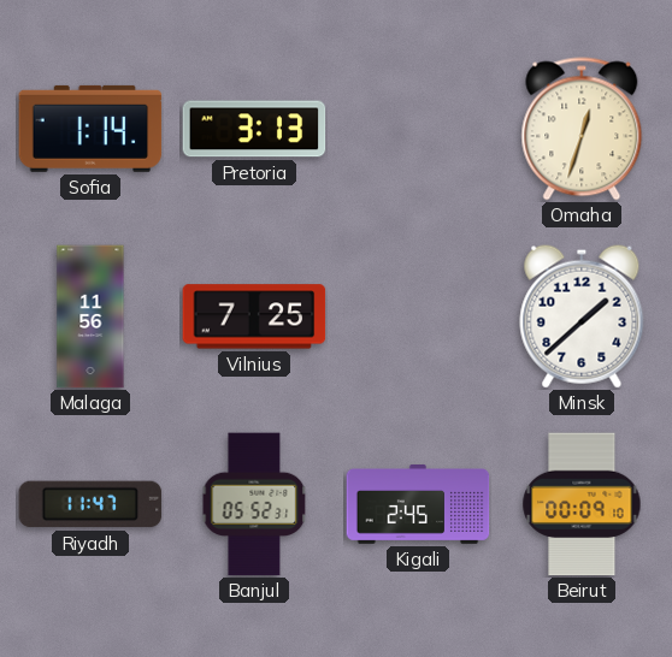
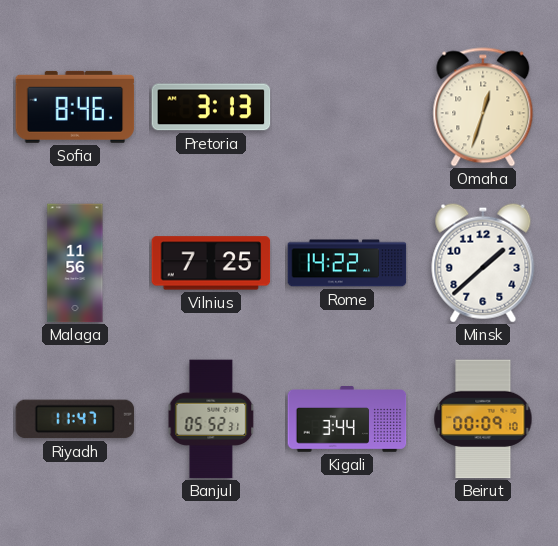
Sofia: 1:14 -> 8:46 (75, 107)
Rome: none -> 14:22 (347, 263)
Kigali: 2:45 -> 3:44 (347, 420)
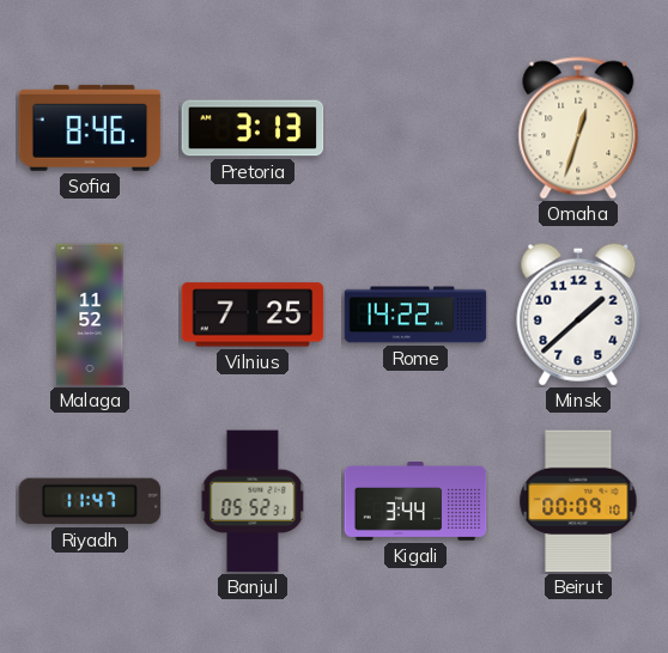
Malaga: 11:56 -> 11:52 (90, 315)
